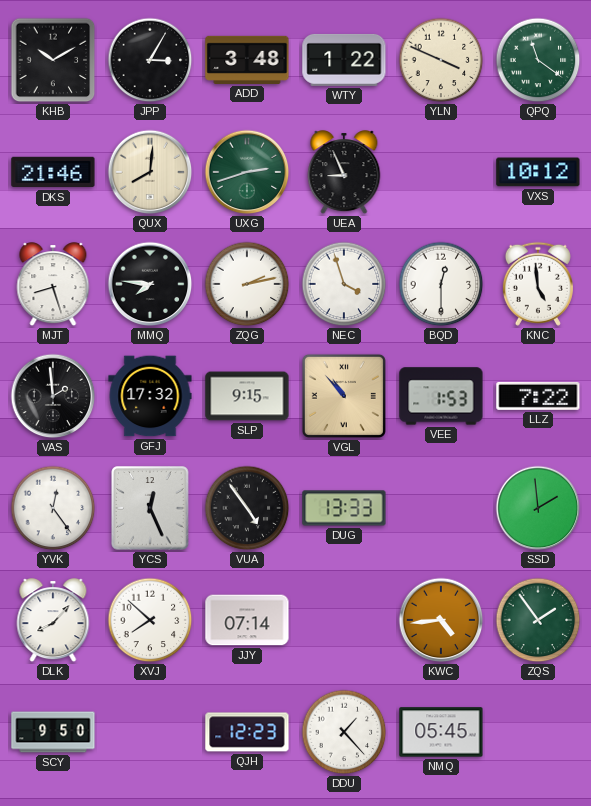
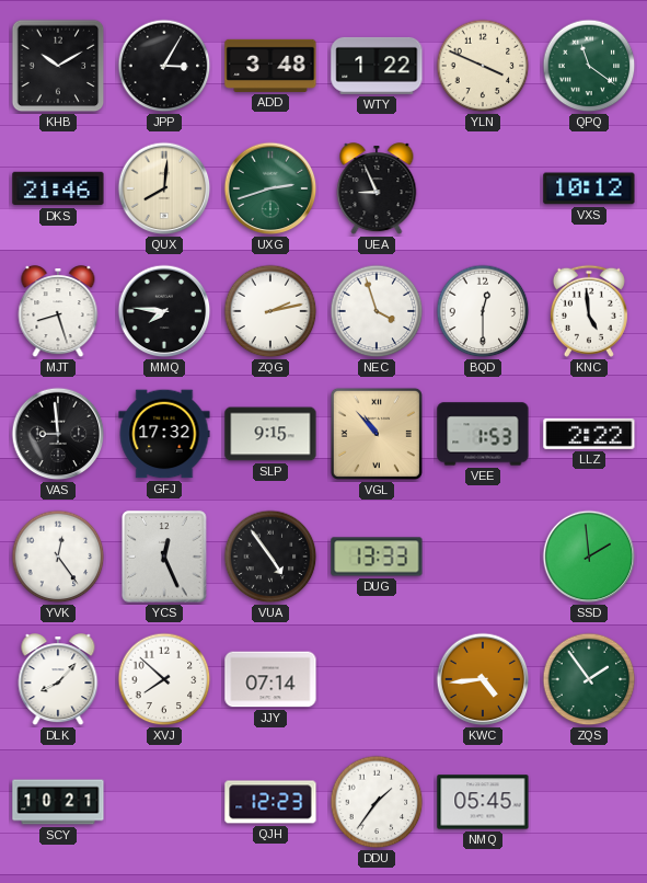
VAS: 1:59 -> 8:59 (58, 434)
LLZ: 7:22 -> 2:22 (589, 434)
SCY: 9:50 -> 10:21 (58, 802)
DDU: 1:23 -> 1:36 (377, 802)
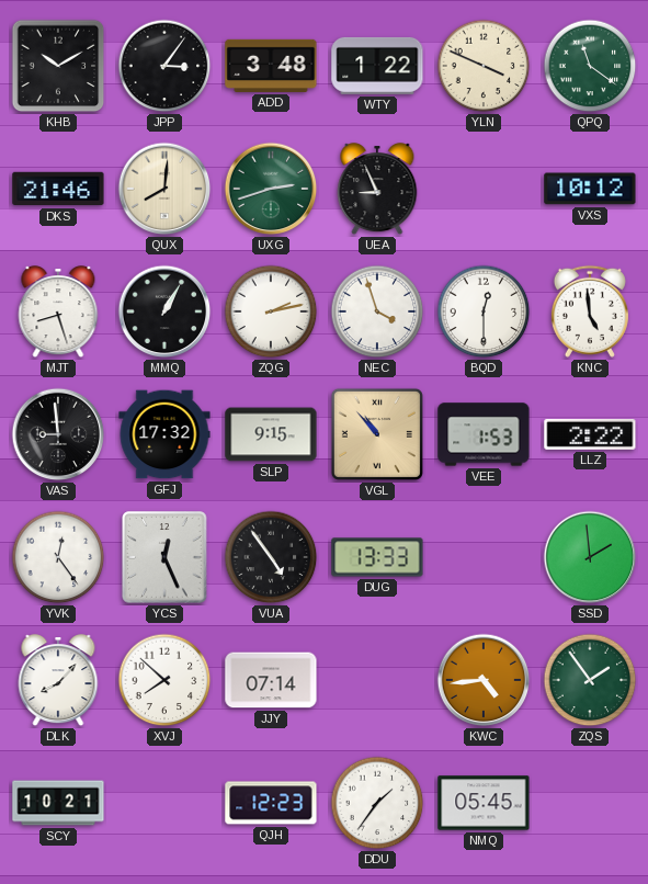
JPP: 3:05 -> 3:06 (164, 66)
MMQ: 7:46 -> 1:05 (164, 311)
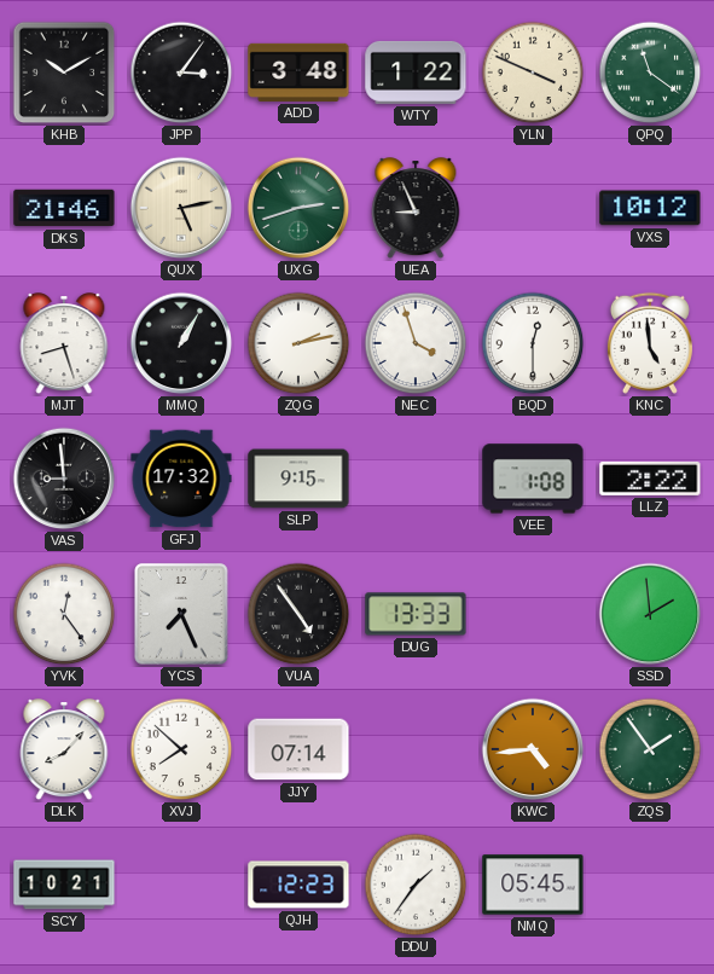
QUX: 8:01 -> 5:13 (181, 208)
VGL: 10:53 -> none (377, 434)
VEE: 1:53 -> 1:08 (533, 479)
YCS: 12:26 -> 7:26 (181, 614)
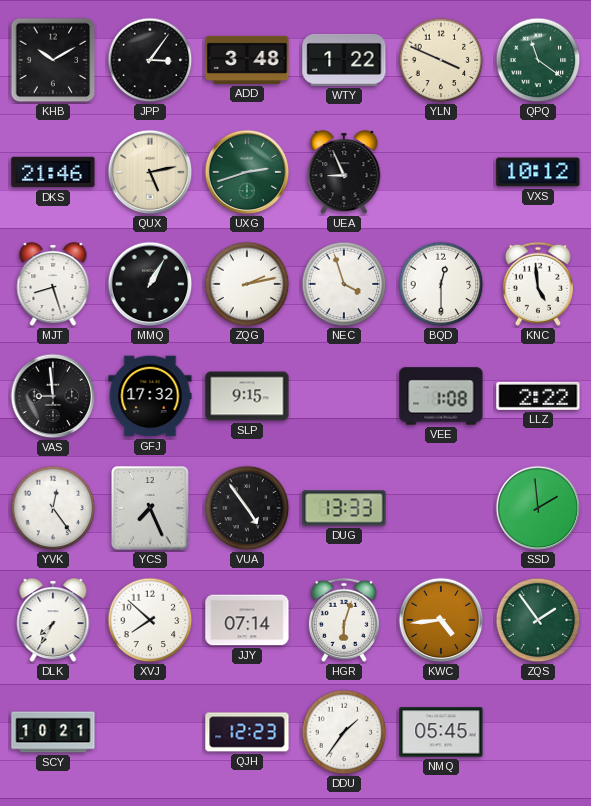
DLK: 8:07 -> 7:35 (53, 621)
HGR: none -> 6:03 (344, 620)
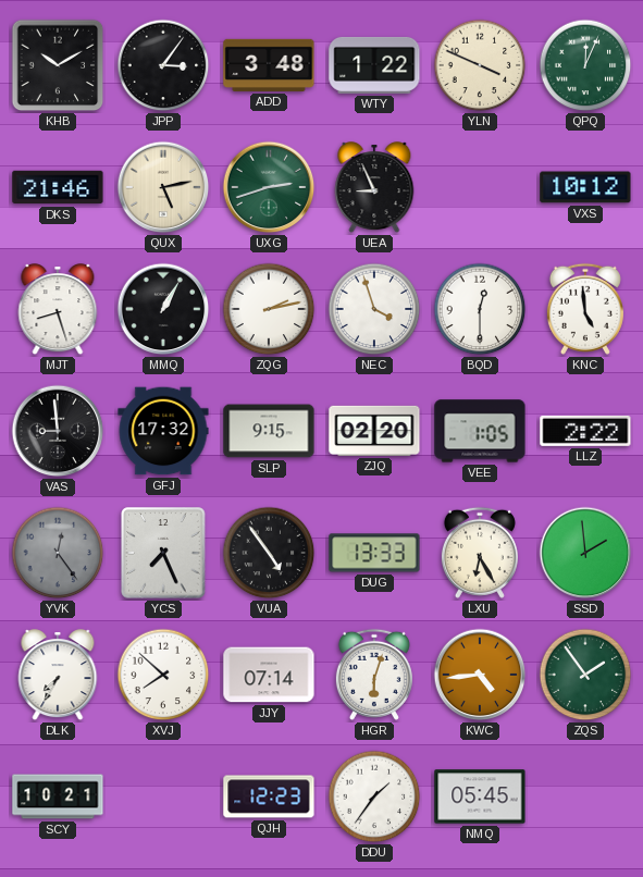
QPQ: 11:21 -> 12:04 (585, 65)
ZJQ: none -> 02:20 (374, 431)
VEE: 1:08 -> 1:05 (480, 431)
YVK dial: white -> grey (58, 553)
LXU: none -> 6:25 (480, 553)
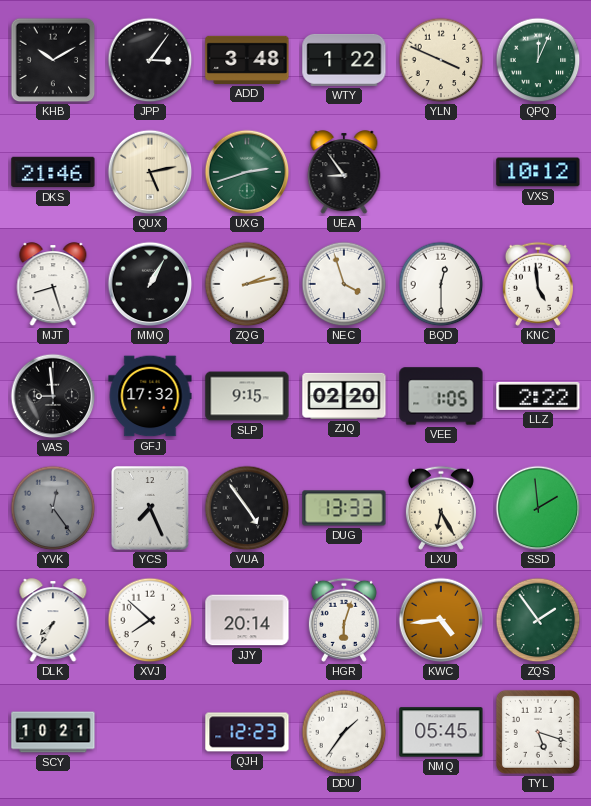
UEA: 8:56 -> 8:54 (344, 173)
JJY: 07:14 -> 20:14 (247, 620)
TYL: none -> 5:18 (538, 732)
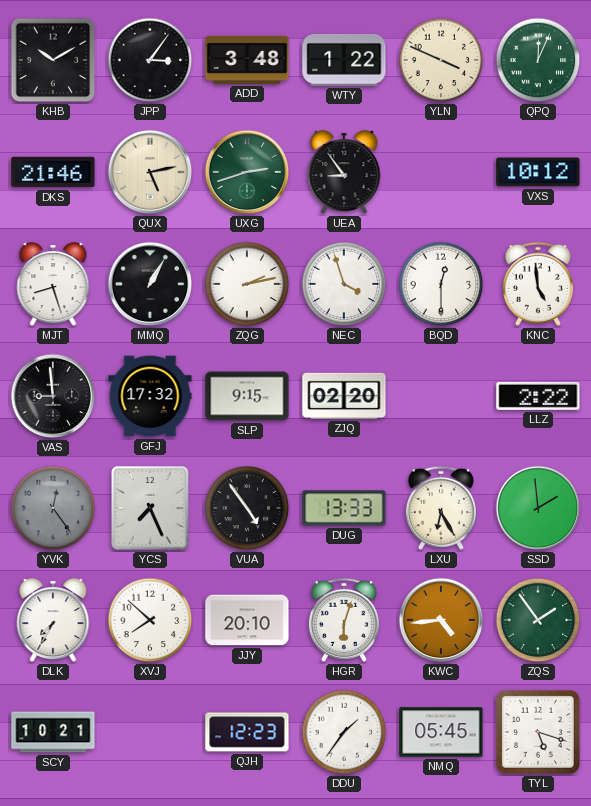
VEE: 1:05 -> none (441, 396)
JJY: 20:14 -> 20:10 (247, 620)
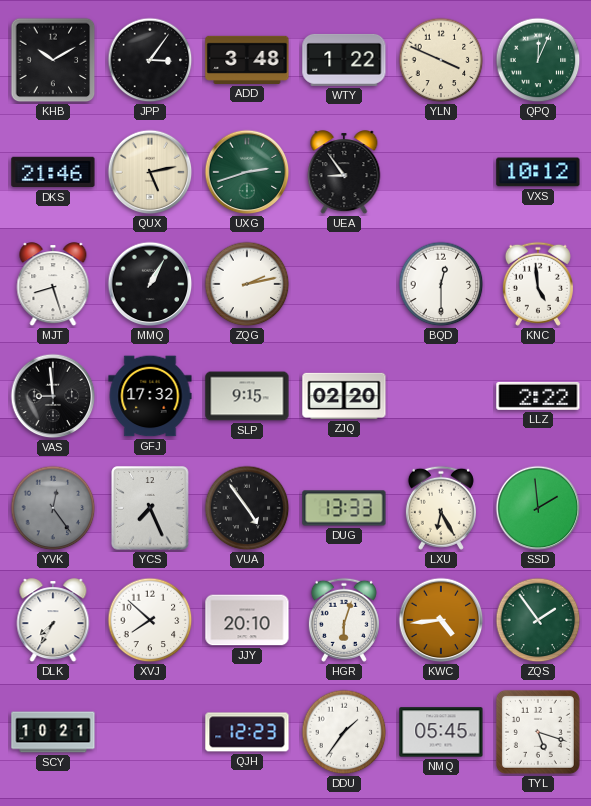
NEC: 3:57 -> none (344, 284)
